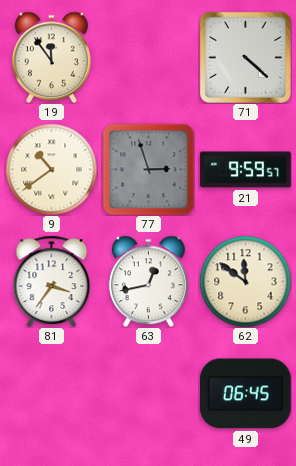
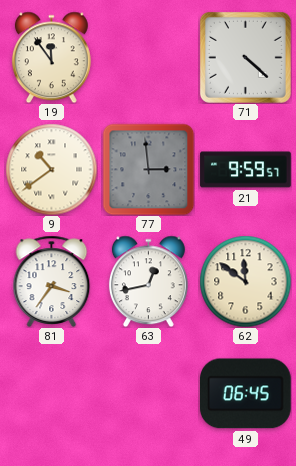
77: 2:57 -> 2:59 (148, 169)
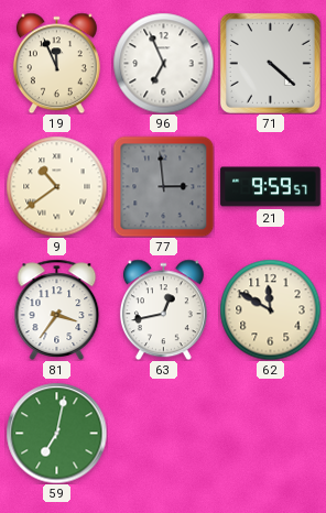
19: 11:54 -> 11:56 (56, 63)
96: none -> 6:56 (163, 63)
62: 11:51 -> 11:50 (270, 309)
59: none -> 7:02 (56, 433)
49: 06:45 -> none (246, 394)
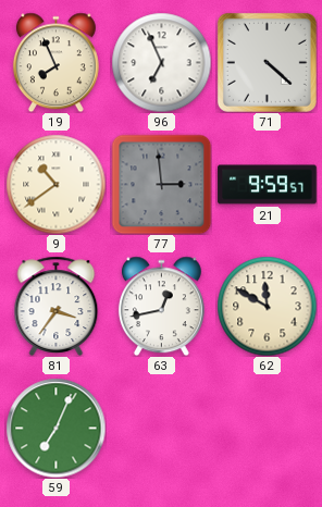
19: 11:56 -> 7:56 (55, 62)
59: 7:02 -> 7:04 (55, 428)
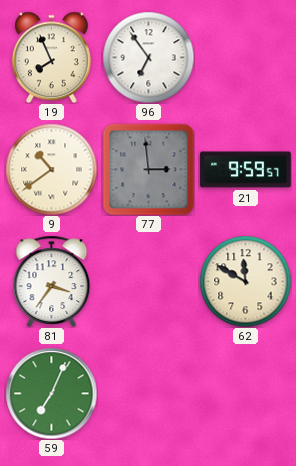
96: 6:56 -> 6:54 (148, 57)
71: 4:22 -> none (267, 62)
63: 12:43 -> none (161, 306)
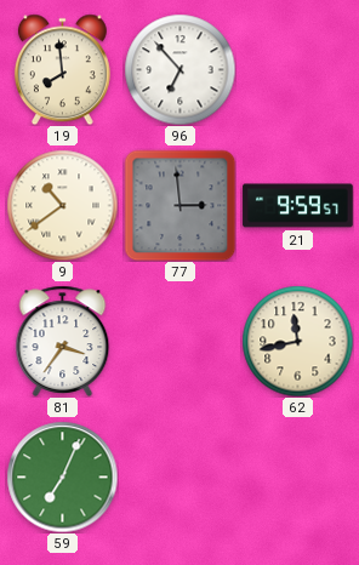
19: 7:56 -> 7:59 (62, 69)
96: 6:54 -> 6:53 (180, 69)
62: 11:50 -> 11:43 (297, 341)
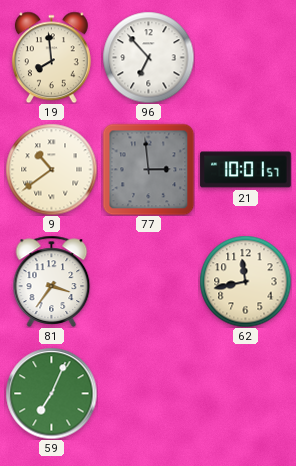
21: 9:59 -> 10:01 (246, 170)
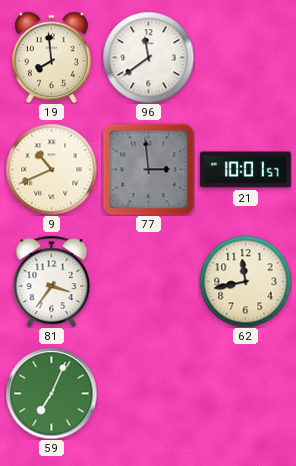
96: 6:53 -> 11:39 (148, 57)
9: 10:39 -> 10:41 (51, 169)
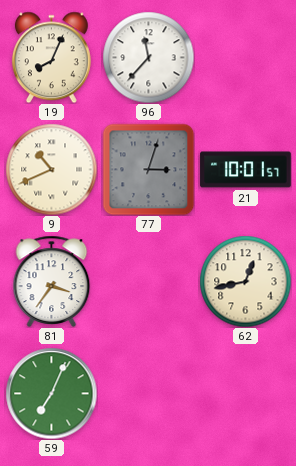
19: 7:59 -> 8:04 (51, 57)
96: 11:39 -> 11:37 (148, 57)
77: 2:59 -> 3:03 (148, 169)
62: 11:43 -> 12:43 (245, 281)
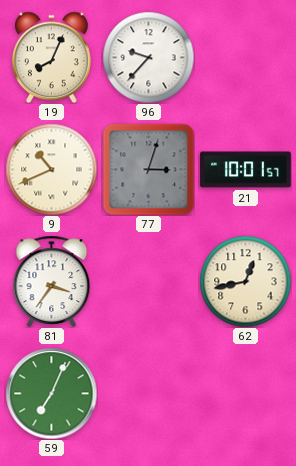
96: 11:37 -> 9:37 (148, 57)
